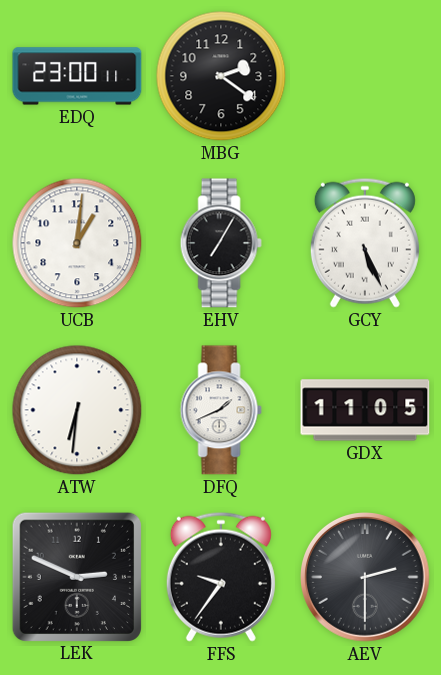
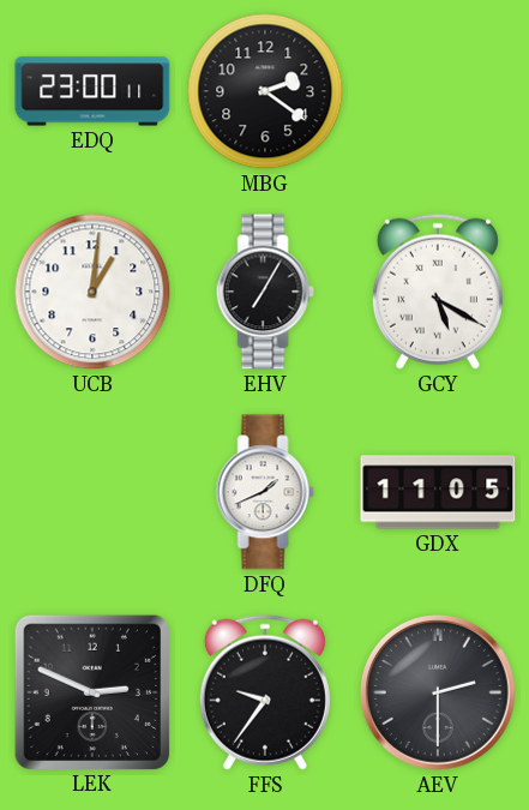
GCY: 5:26 -> 5:20 (438, 292)
ATW: 6:31 -> none (77, 410)
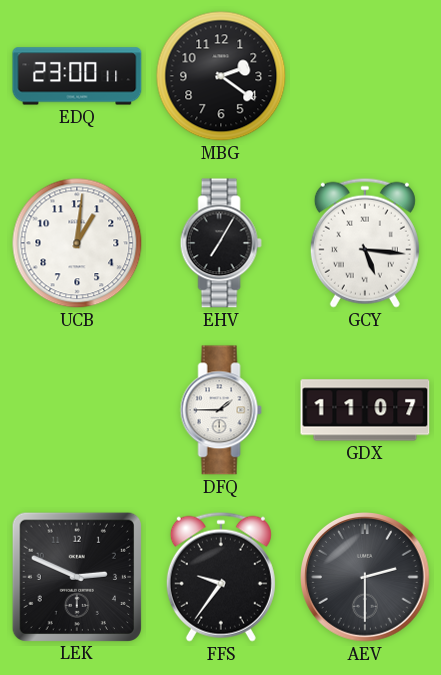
GCY: 5:20 -> 5:16 (365, 243)
DFQ: 1:41 -> 1:45 (221, 410)
GDX: 11:05 -> 11:07 (365, 410)
